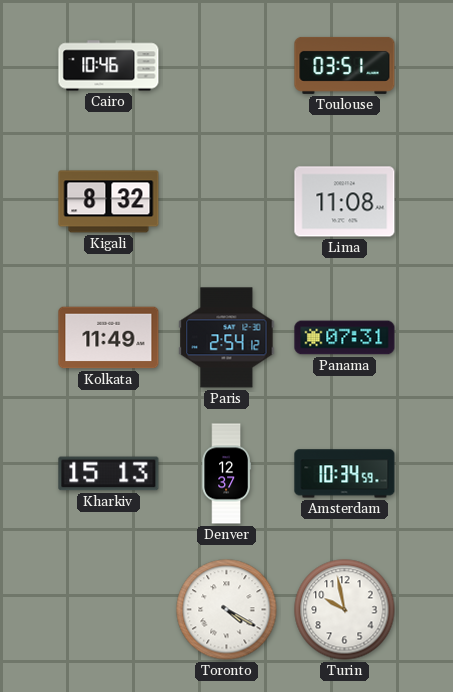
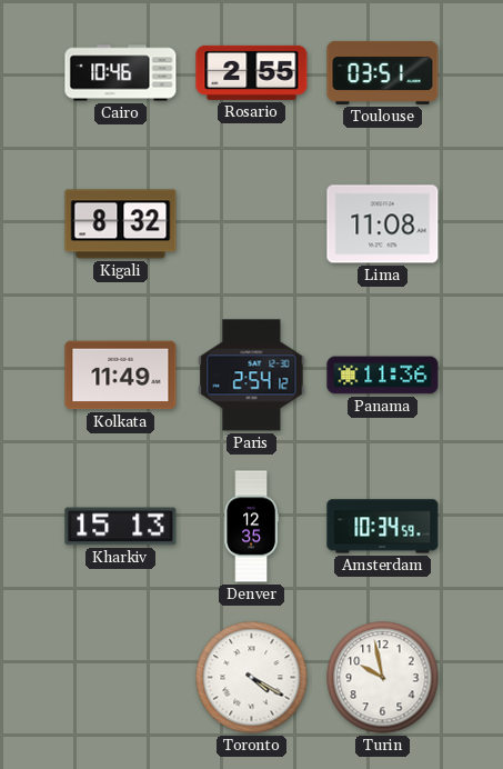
Rosario: none -> 2:55 (252, 72)
Panama: 07:31 -> 11:36 (383, 376)
Denver: 12:37 -> 12:35 (251, 527)
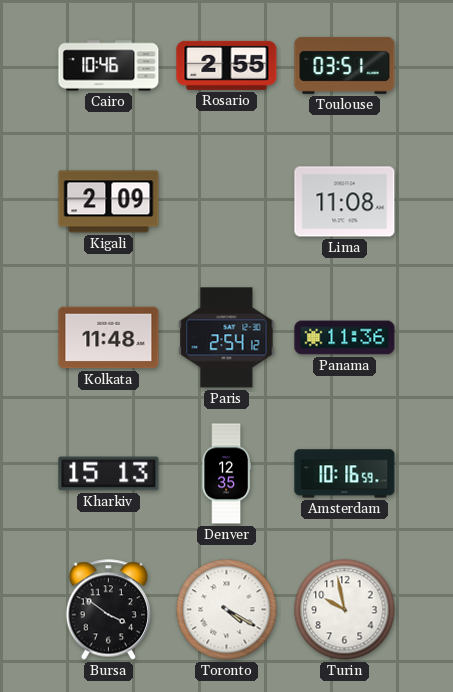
Kigali: 8:32 -> 2:09 (109, 202)
Kolkata: 11:49 -> 11:48 (109, 338)
Amsterdam: 10:34 -> 10:16 (345, 474)
Bursa: none -> 3:51 (109, 610)
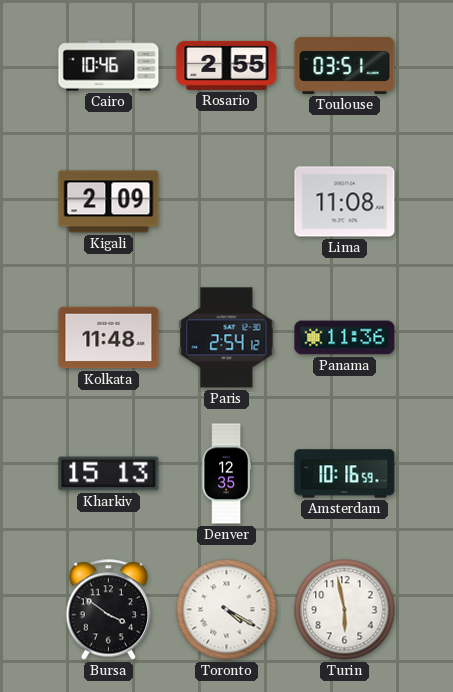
Turin: 9:58 -> 5:58 (345, 610)
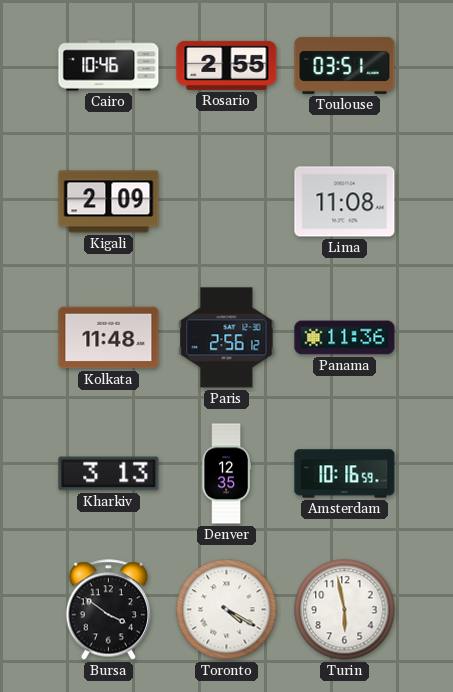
Paris: 2:54 -> 2:56 (227, 338)
Kharkiv: 15:13 -> 3:13 (109, 474)
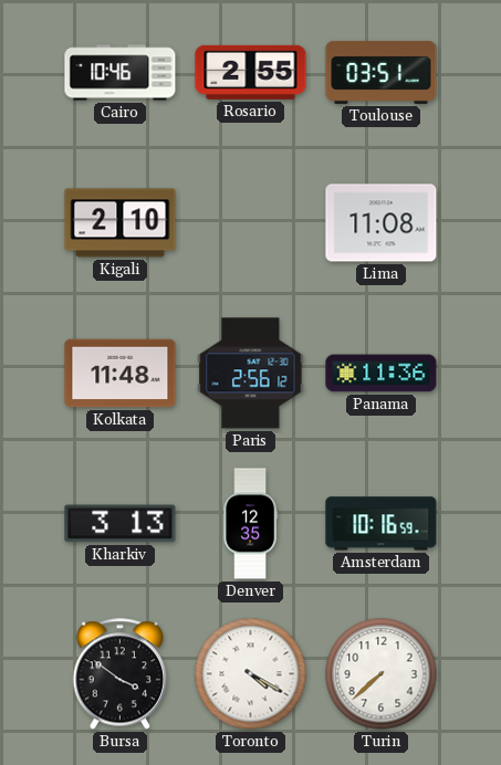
Kigali: 2:09 -> 2:10 (121, 223)
Turin: 5:58 -> 7:38 (382, 674)
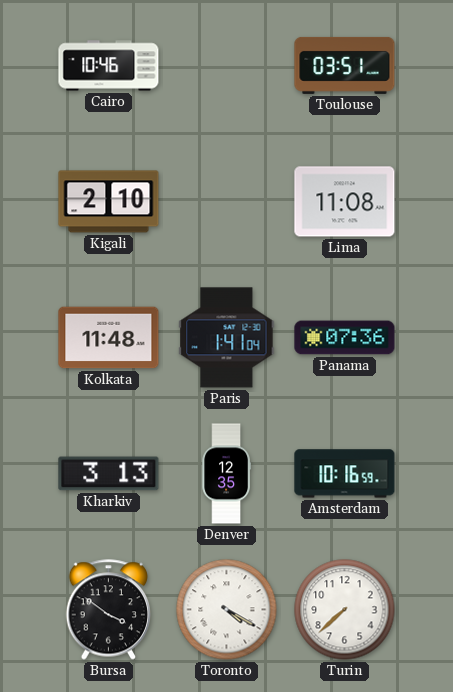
Rosario: 2:55 -> none (251, 72)
Paris: 2:56 -> 1:41 (227, 338)
Panama: 11:36 -> 07:36 (345, 338)
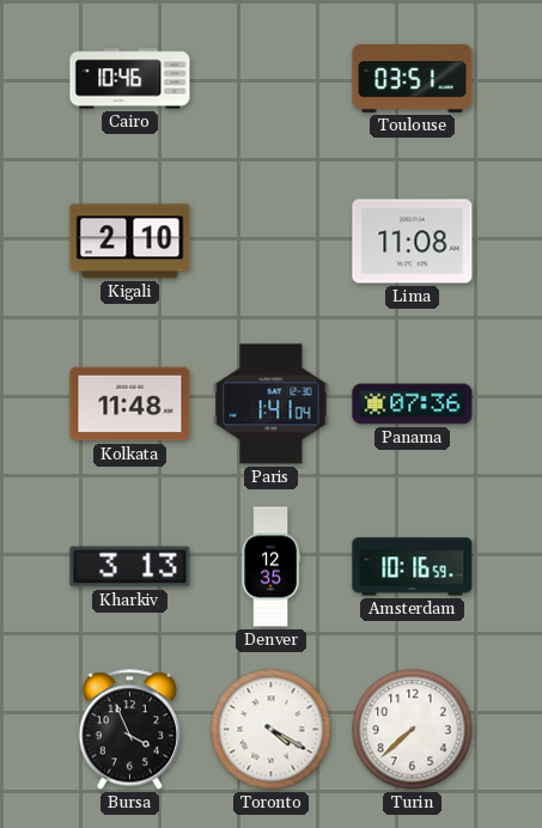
Bursa: 3:51 -> 3:56 (130, 730)
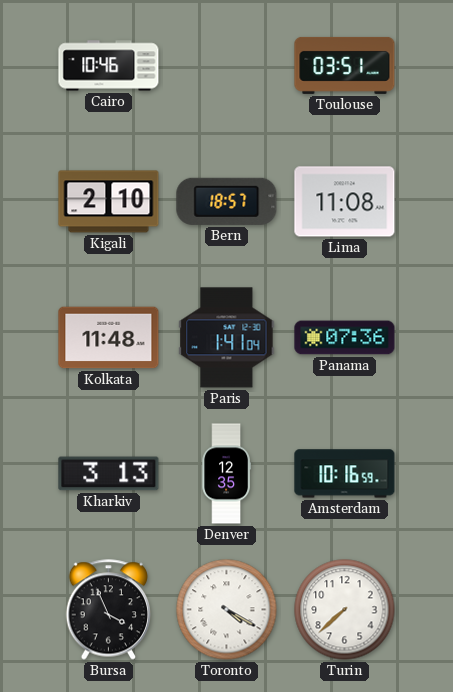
Bern: none -> 18:57 (227, 201)
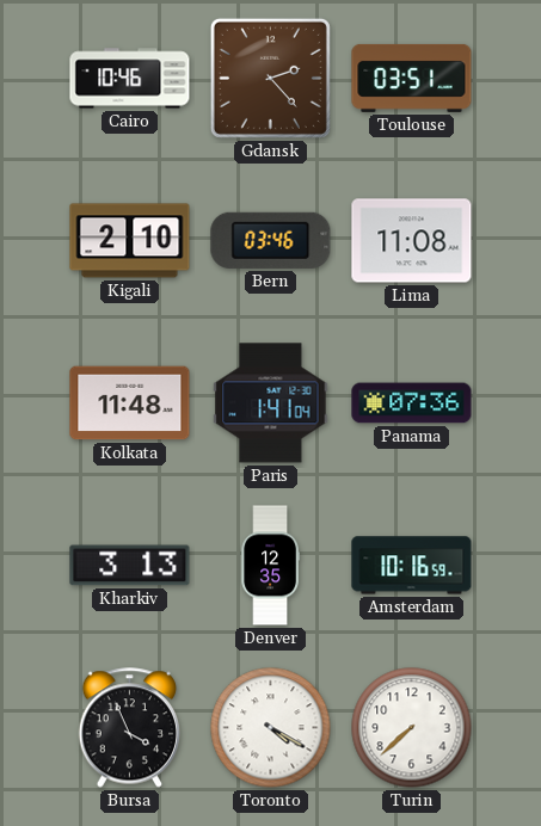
Gdansk: none -> 2:23 (270, 78)
Bern: 18:57 -> 03:46 (271, 240)
